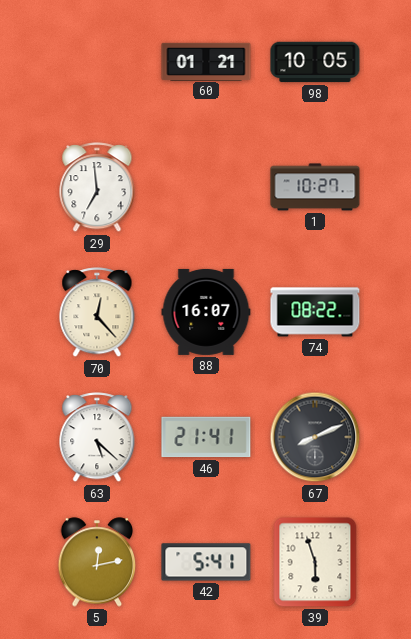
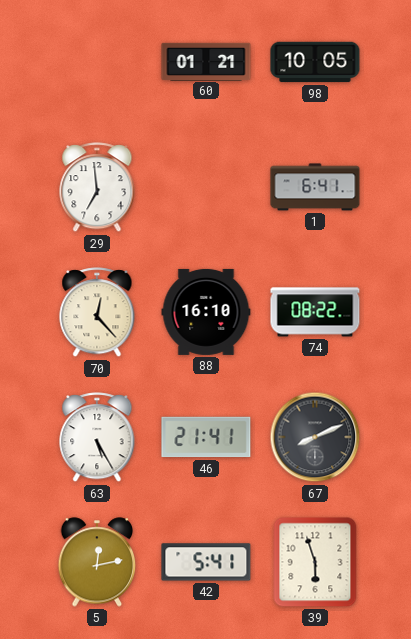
1: 10:27 -> 6:41 (315, 187)
88: 16:07 -> 16:10 (206, 312)
63: 5:22 -> 5:25 (97, 438)
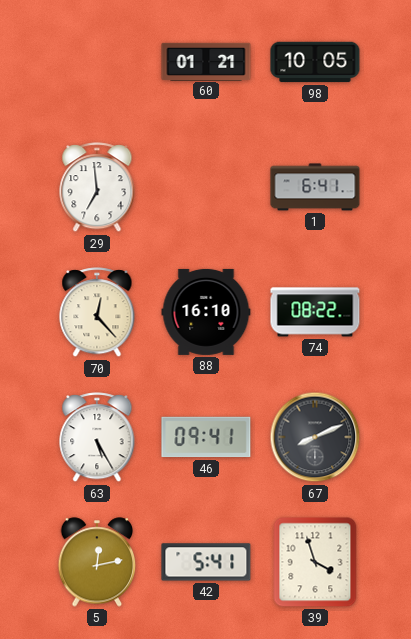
46: 21:41 -> 09:41 (206, 437)
39: 5:57 -> 3:57 (315, 562)
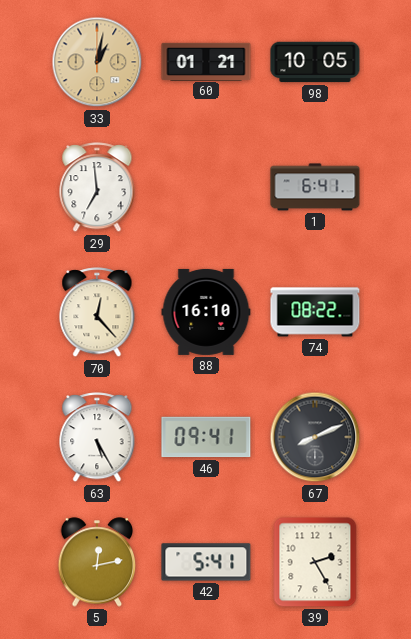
33: none -> 1:02 (97, 62)
39: 3:57 -> 2:25 (315, 562)
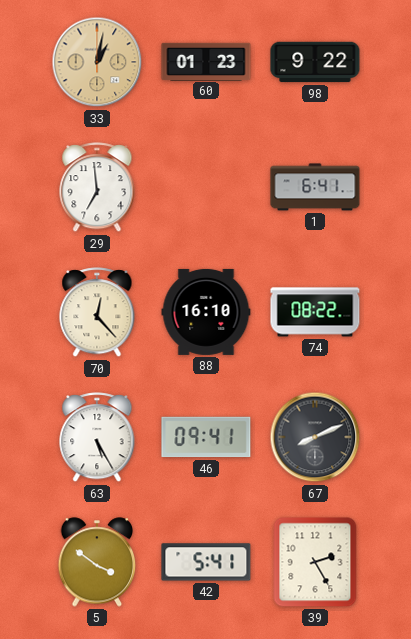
60: 01:21 -> 01:23 (206, 61)
98: 10:05 -> 9:22 (315, 62)
5: 12:13 -> 3:51 (97, 562)
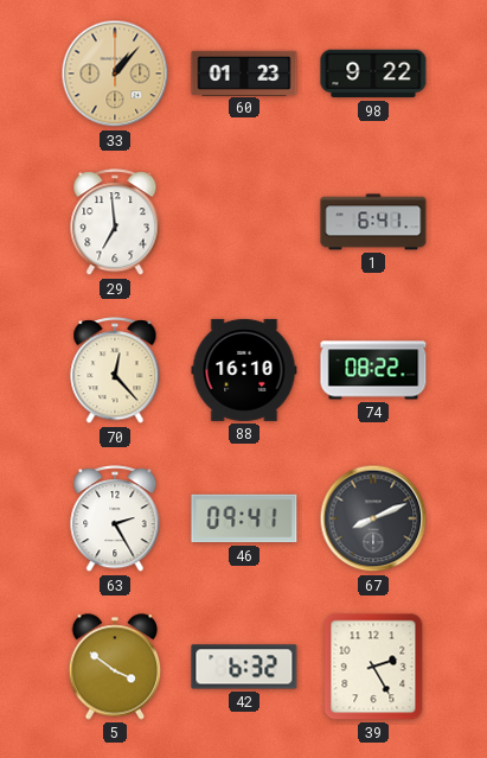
33: 1:02 -> 1:07 (115, 74)
63: 5:25 -> 2:25 (115, 520)
42: 5:41 -> 6:32 (244, 667)
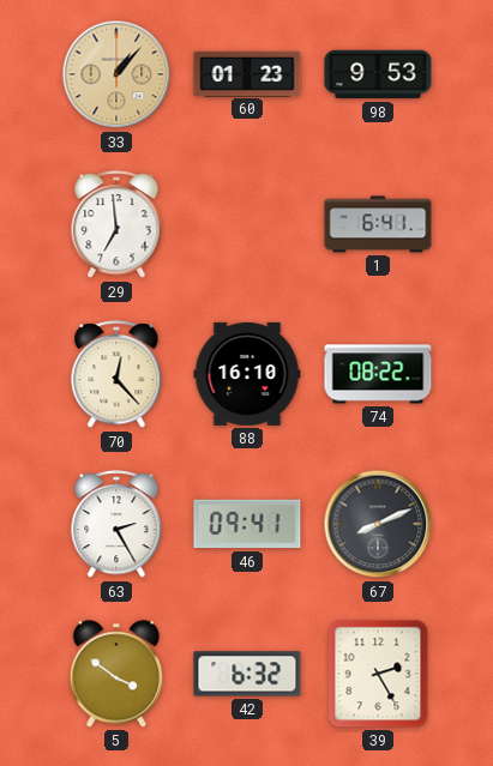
98: 9:22 -> 9:53 (378, 74)
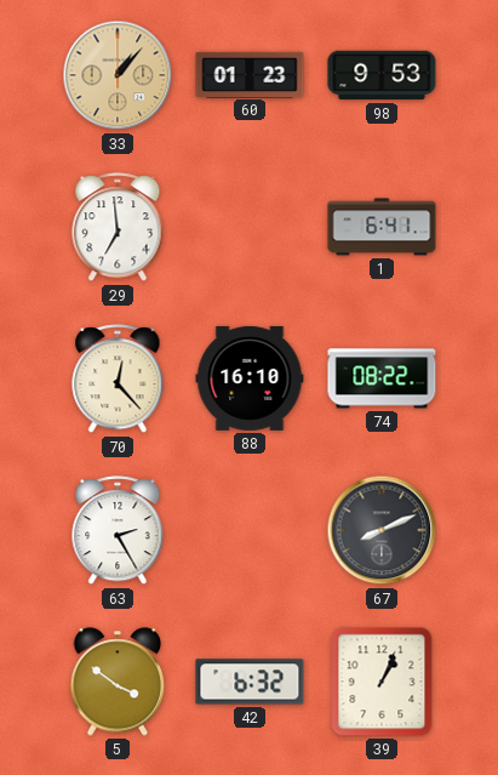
46: 09:41 -> none (247, 524)
39: 2:25 -> 1:04 (382, 682)
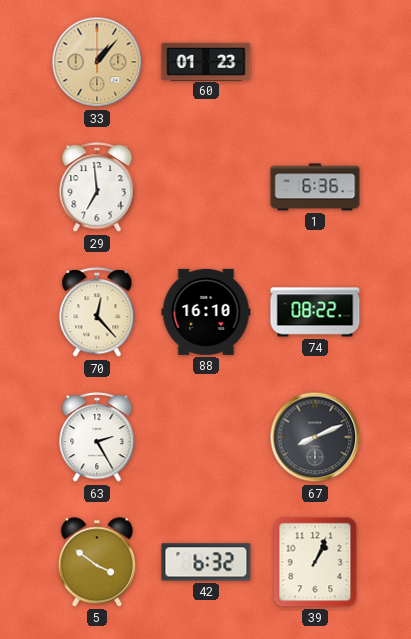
98: 9:53 -> none (382, 75)
1: 6:41 -> 6:36 (315, 187)
